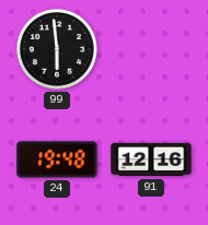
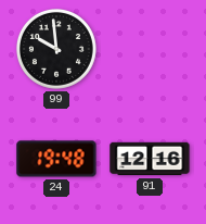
99: 5:59 -> 9:59 (56, 49)
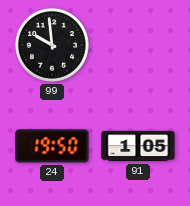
24: 19:48 -> 19:50 (52, 146)
91: 12:16 -> 1:05 (138, 146)
